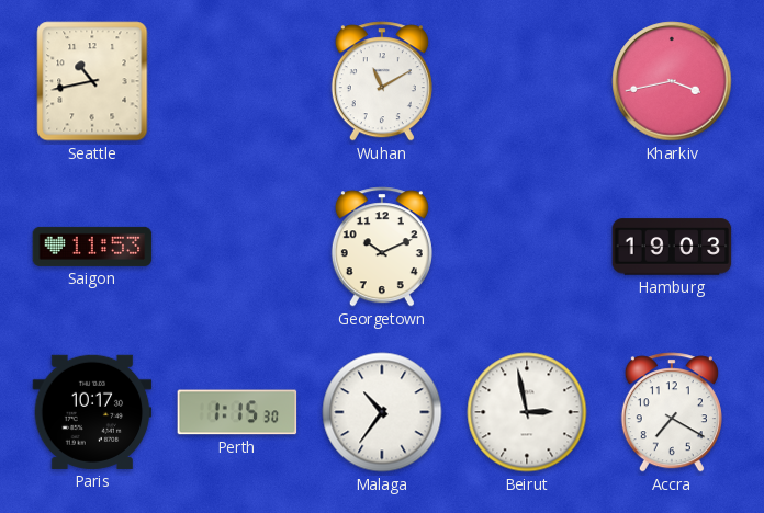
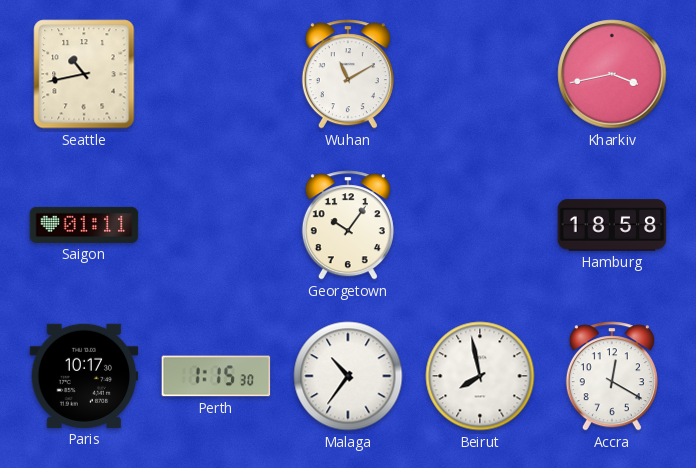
Saigon: 11:53 -> 01:11 (84, 225)
Georgetown: 10:11 -> 10:06 (348, 225)
Hamburg: 19:03 -> 18:58 (612, 225)
Beirut: 2:58 -> 7:58 (480, 376)
Accra: 7:20 -> 12:20 (612, 376)
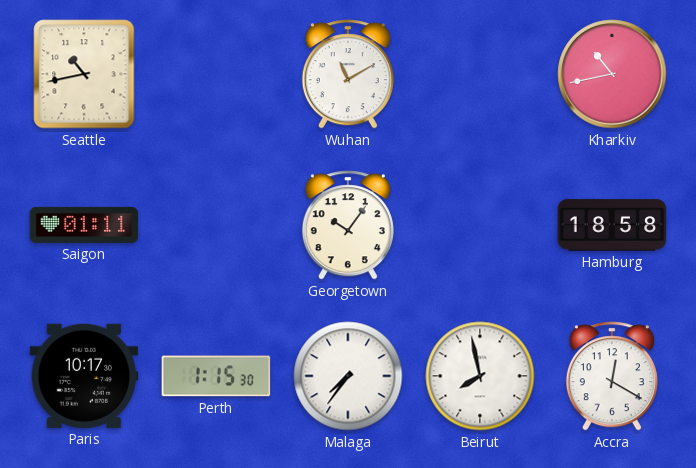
Kharkiv: 3:43 -> 10:43 (612, 74)
Malaga: 10:36 -> 7:36 (348, 376)
